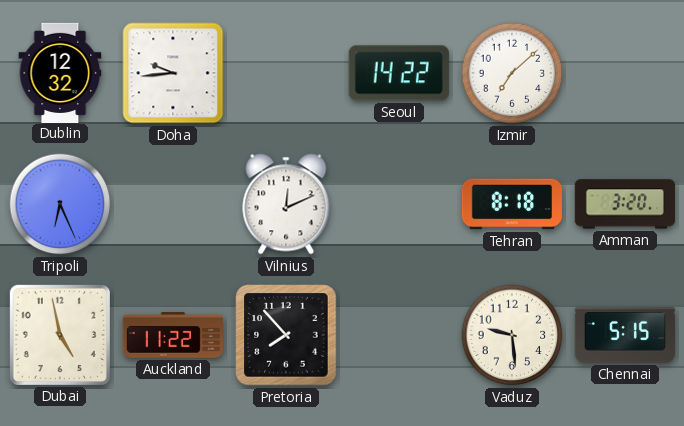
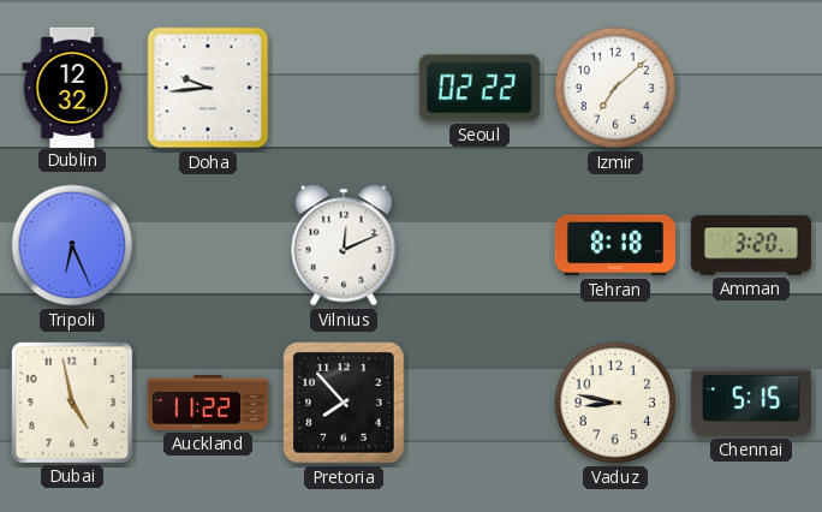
Seoul: 14:22 -> 02:22 (479, 88)
Vaduz: 9:29 -> 8:47 (615, 403)
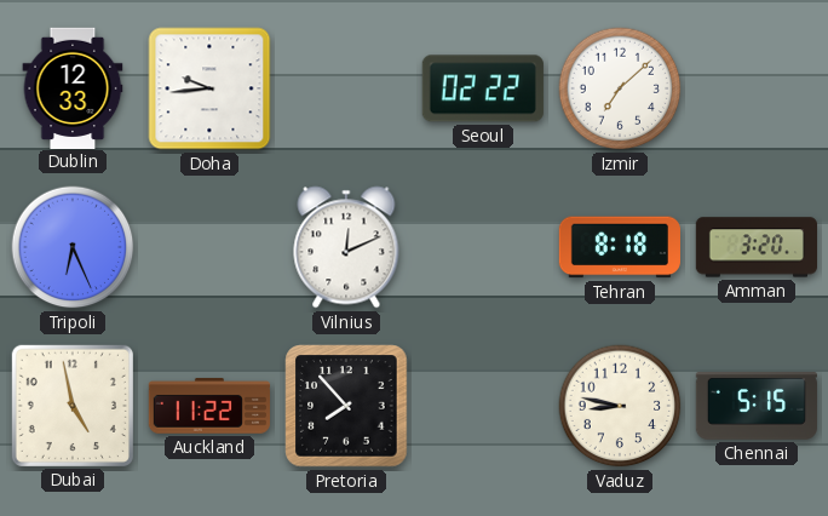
Dublin: 12:32 -> 12:33 (73, 87)
